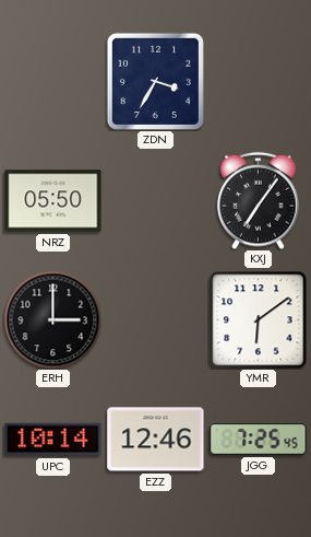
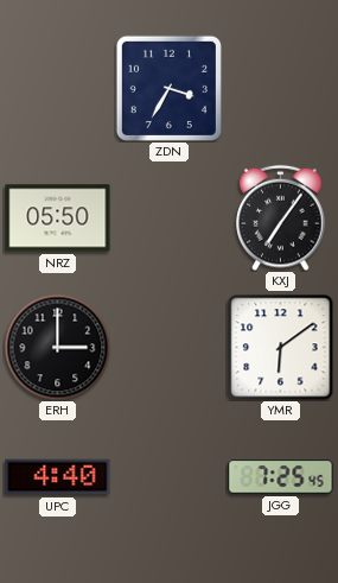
UPC: 10:14 -> 4:40 (58, 477)
EZZ: 12:46 -> none (156, 440)
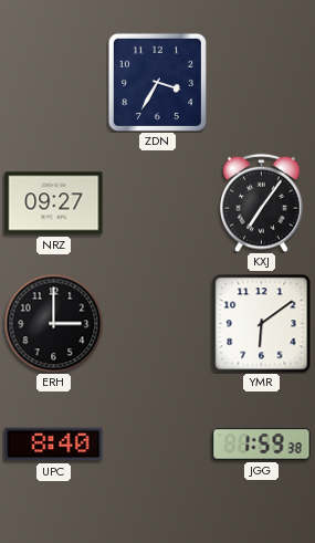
NRZ: 05:50 -> 09:27 (54, 203)
UPC: 4:40 -> 8:40 (54, 445)
JGG: 7:25 -> 1:59 (262, 445)
